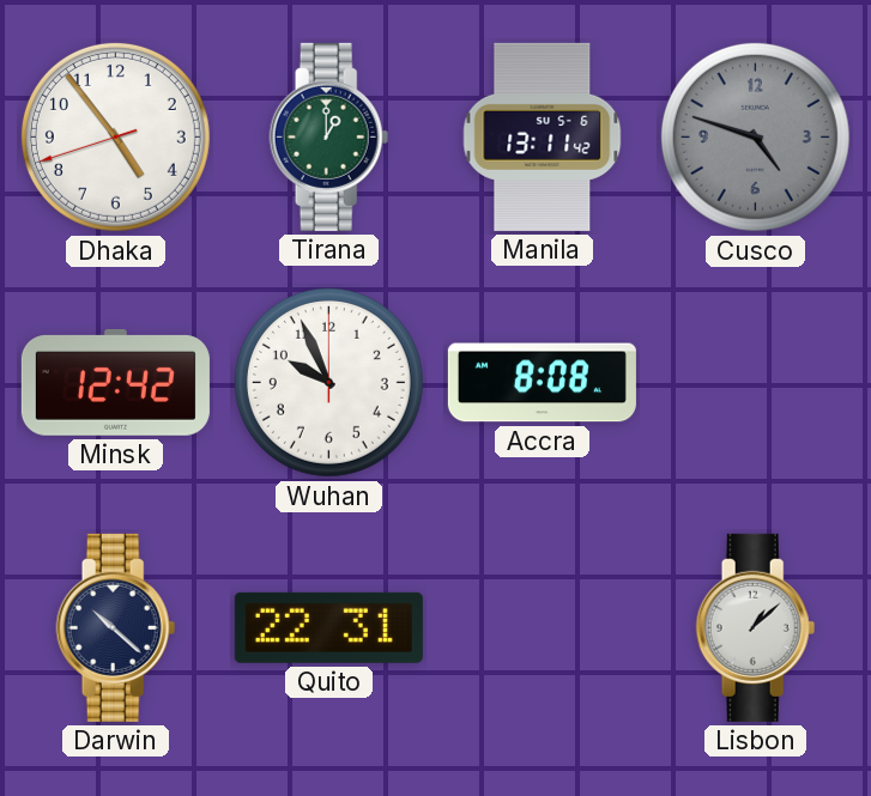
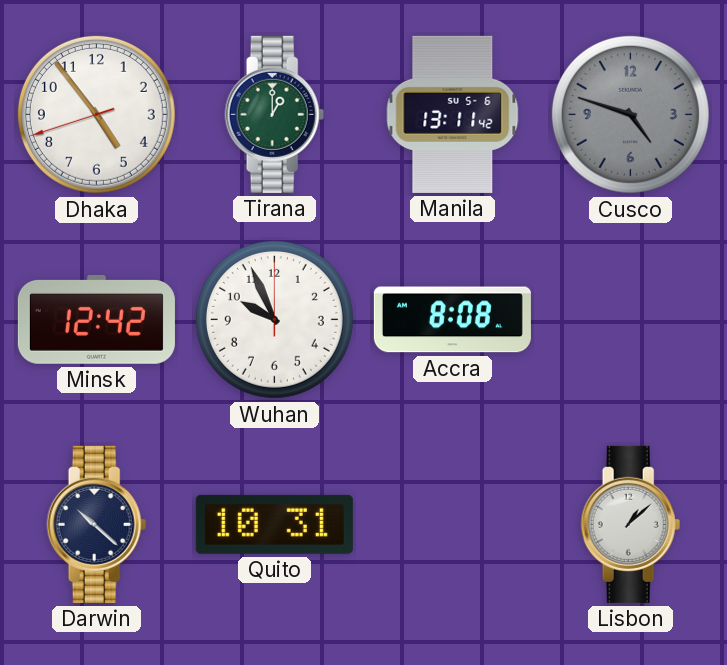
Quito: 22:31 -> 10:31 (274, 524)
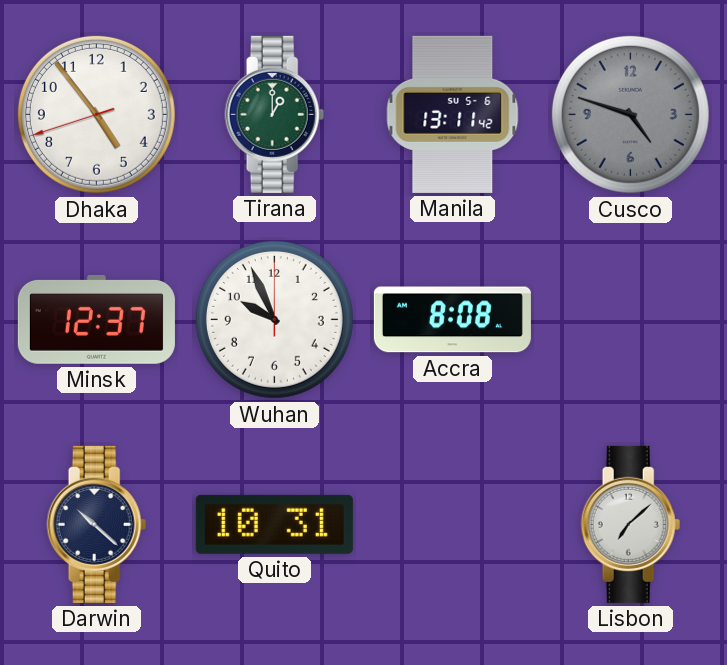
Minsk: 12:42 -> 12:37 (96, 319)
Lisbon: 1:08 -> 7:08 (631, 524)
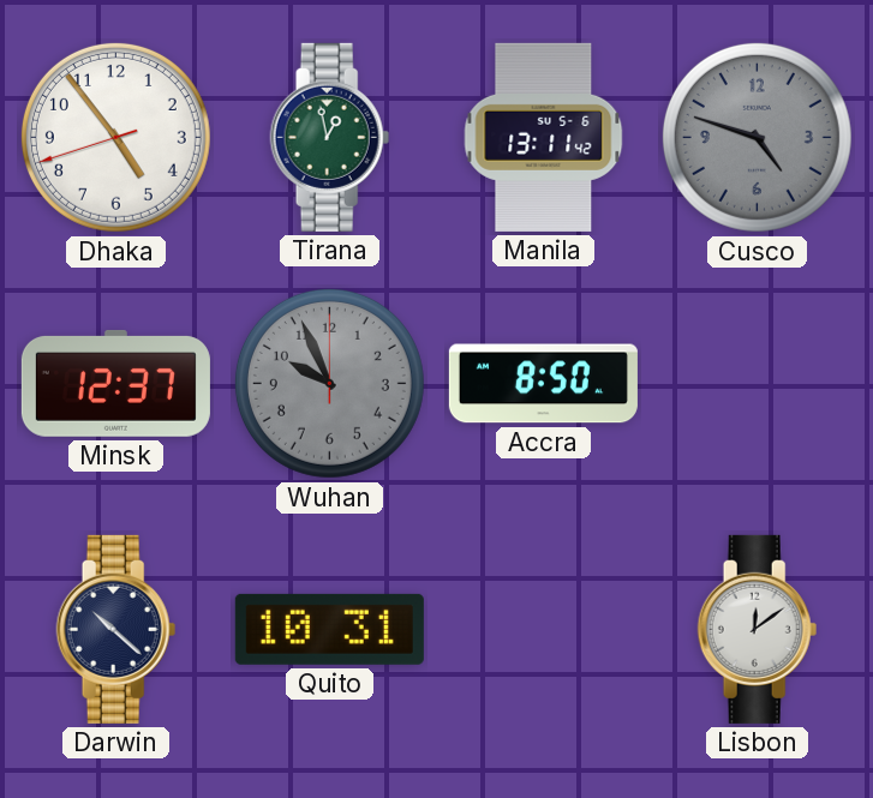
Tirana: 1:00 -> 12:58 (330, 137)
Wuhan dial: white -> grey (329, 383)
Accra: 8:08 -> 8:50 (543, 384)
Lisbon: 7:08 -> 12:09 (758, 629)
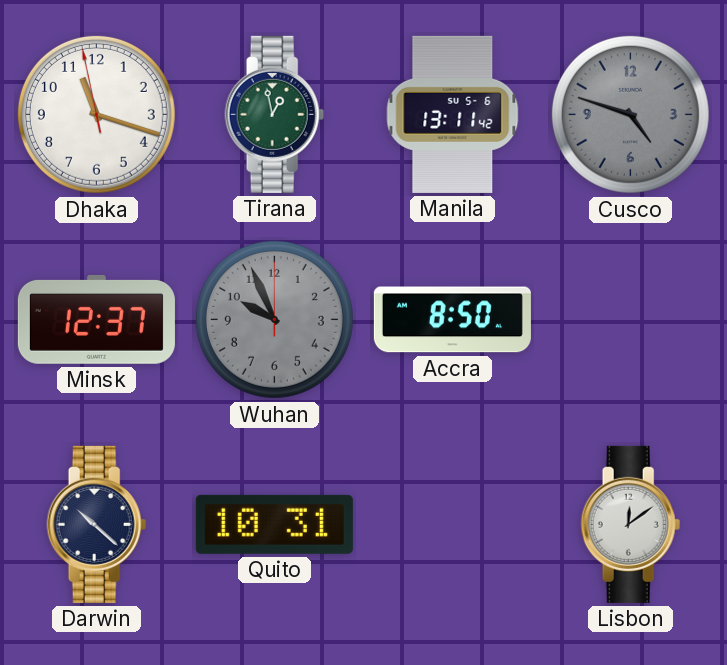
Dhaka: 4:53 -> 11:17 (96, 114)
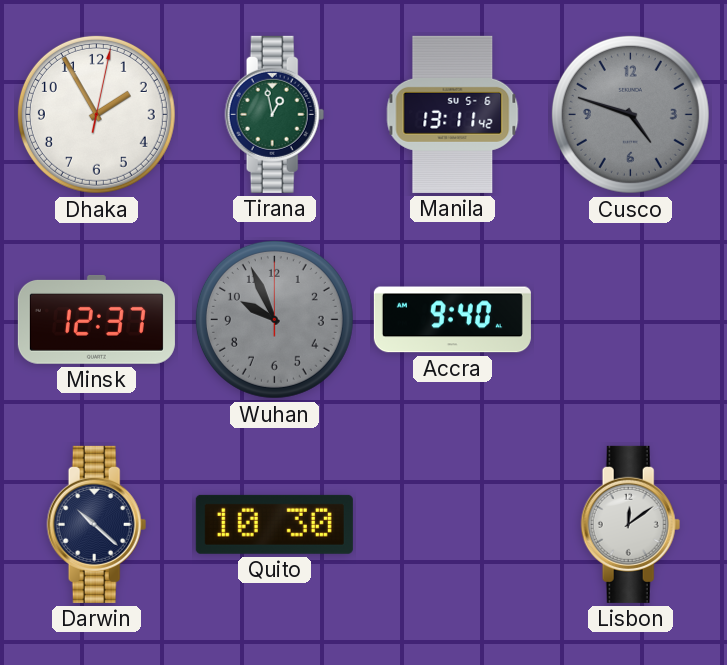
Dhaka: 11:17 -> 1:55 (96, 114)
Accra: 8:50 -> 9:40 (452, 320)
Quito: 10:31 -> 10:30 (274, 524)
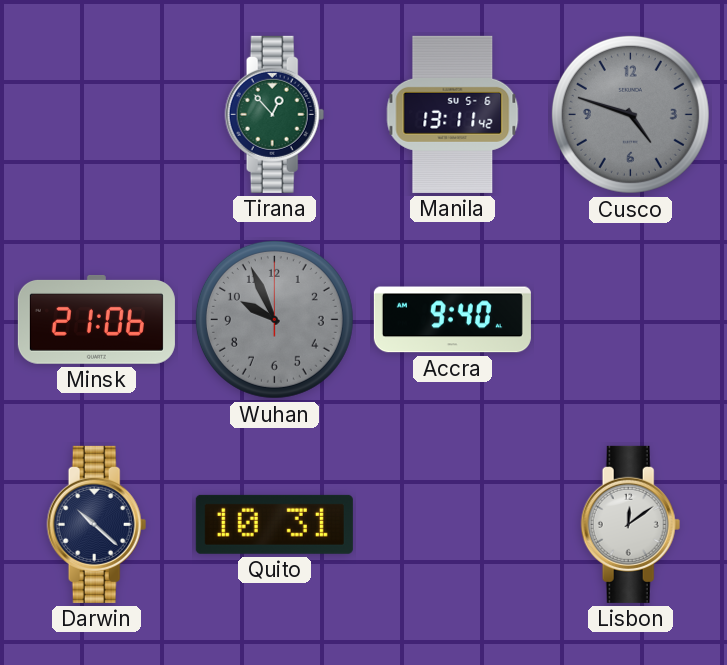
Dhaka: 1:55 -> none (96, 114)
Tirana: 12:58 -> 12:53 (275, 114)
Minsk: 12:37 -> 21:06 (96, 319)
Quito: 10:30 -> 10:31 (274, 524)
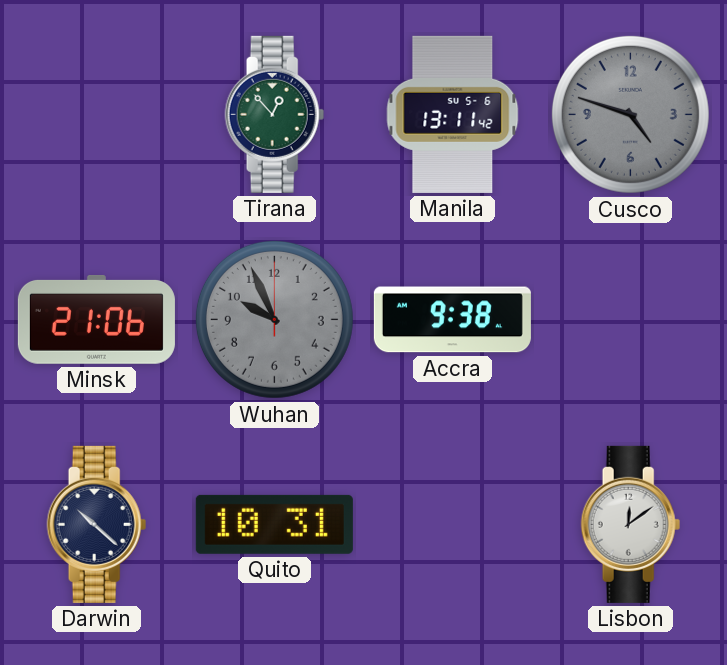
Accra: 9:40 -> 9:38 (452, 320)
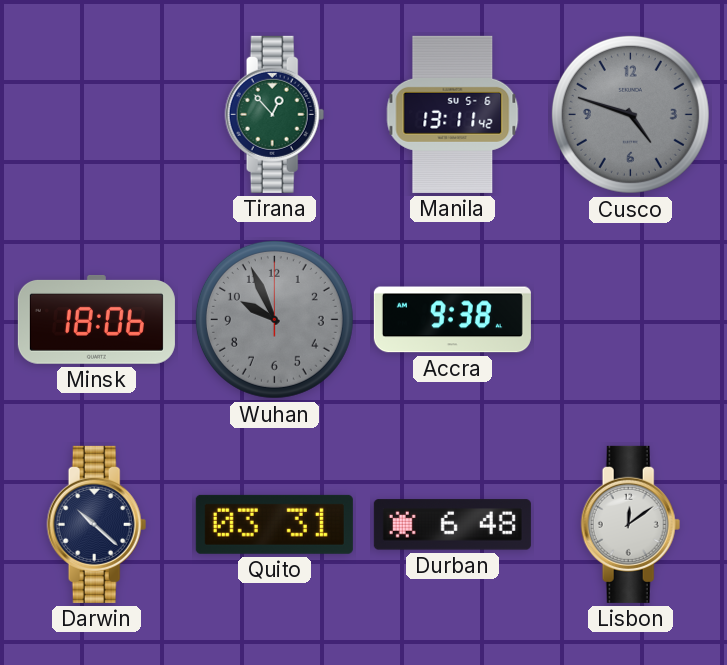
Minsk: 21:06 -> 18:06 (96, 319)
Quito: 10:31 -> 03:31 (274, 524)
Durban: none -> 6:48 (452, 525)
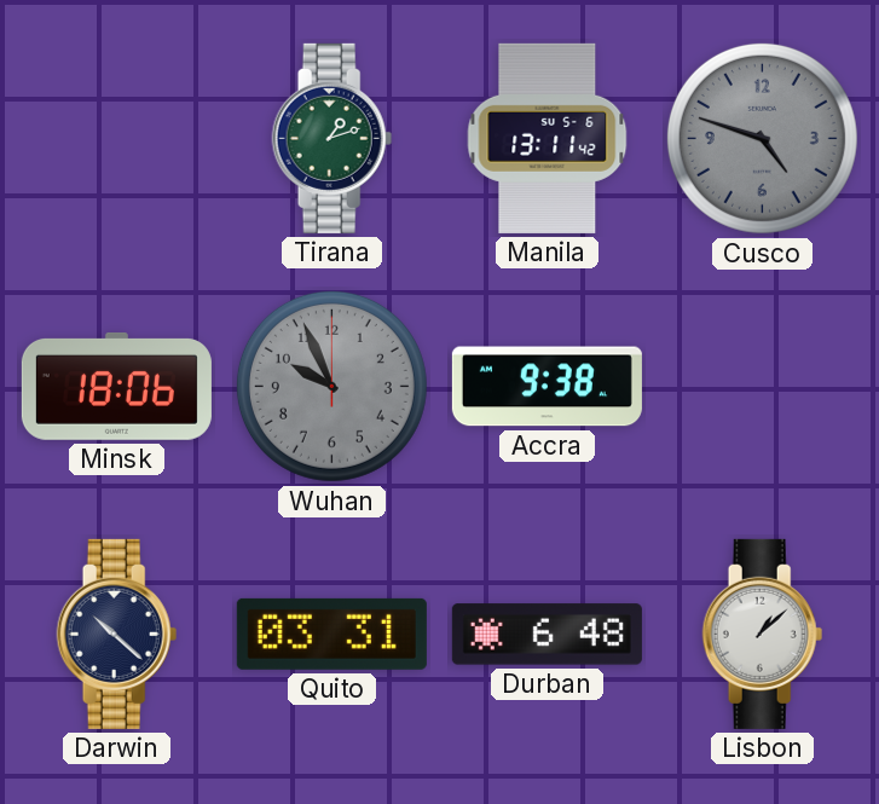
Tirana: 12:53 -> 1:12 (332, 138)
Lisbon: 12:09 -> 1:08 (763, 634)
